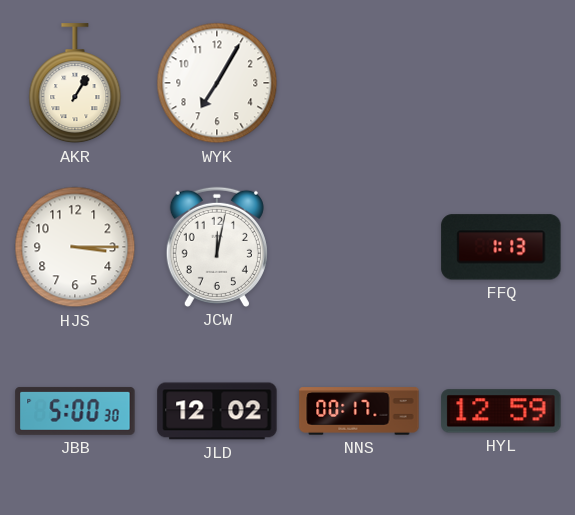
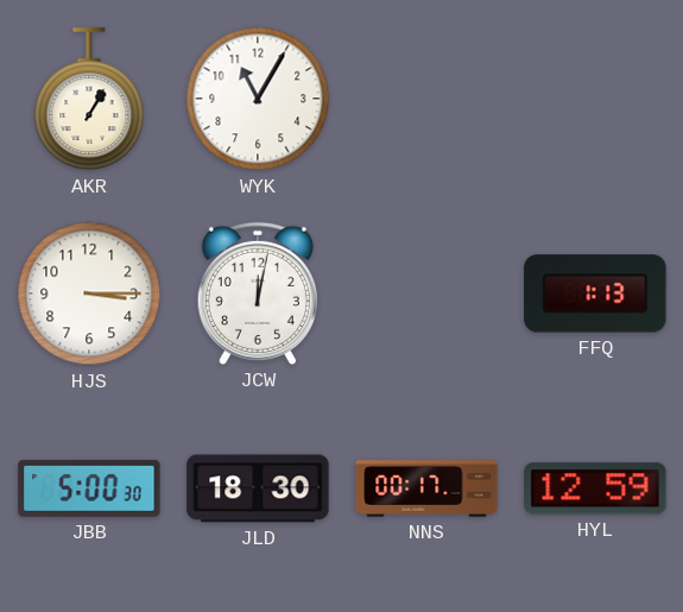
WYK: 7:05 -> 11:05 (258, 99)
JLD: 12:02 -> 18:30 (258, 488)
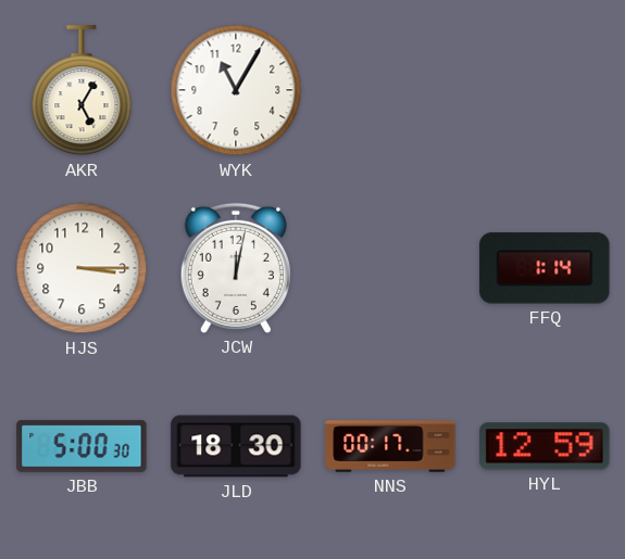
AKR: 1:05 -> 5:05 (82, 91)
FFQ: 1:13 -> 1:14 (545, 268)
